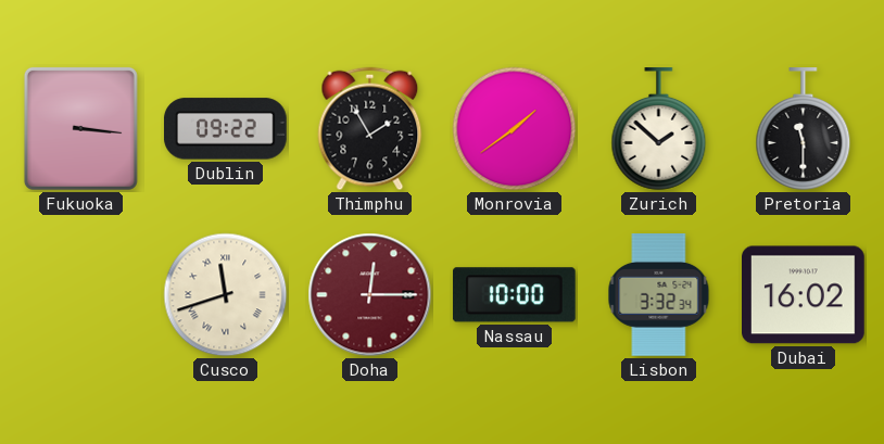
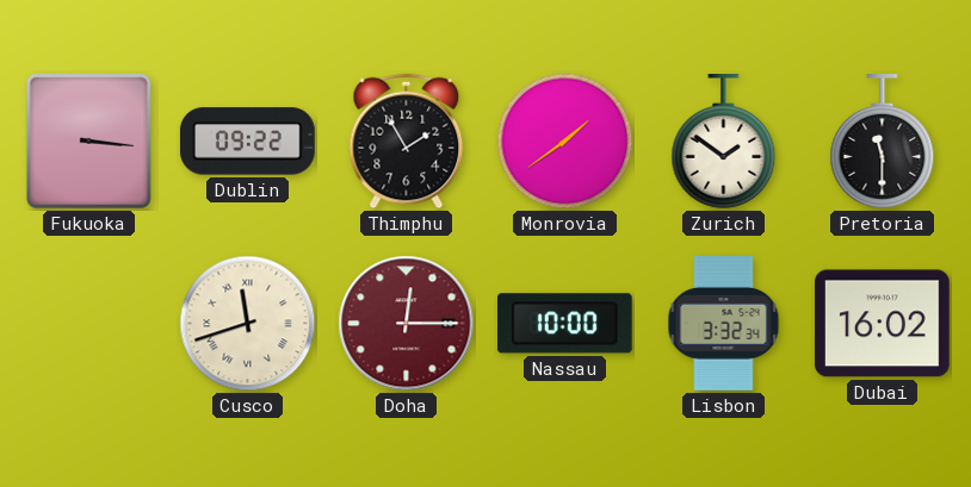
Zurich: 1:52 -> 1:51 (724, 142)
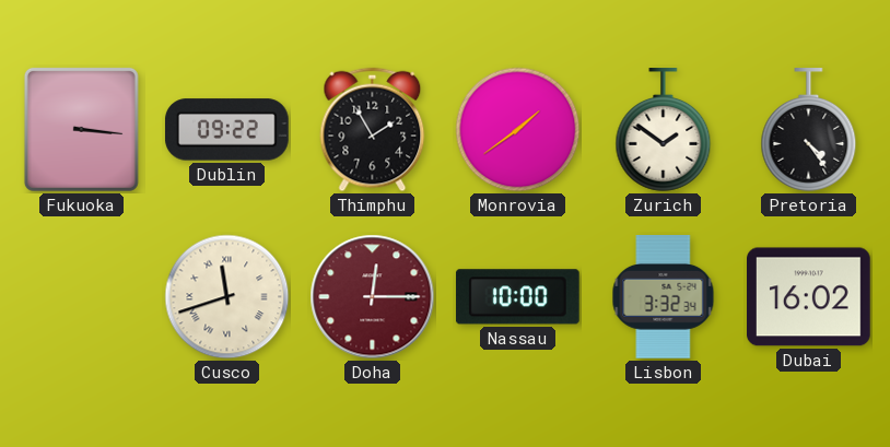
Pretoria: 11:30 -> 4:24 (809, 130)
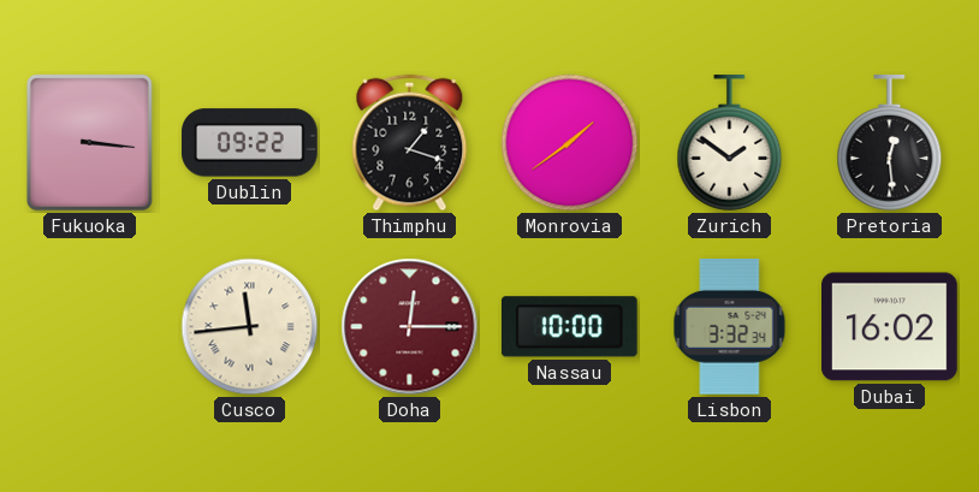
Thimphu: 1:55 -> 1:18 (410, 143)
Pretoria: 4:24 -> 12:29 (890, 143)
Cusco: 11:42 -> 11:44 (250, 327)
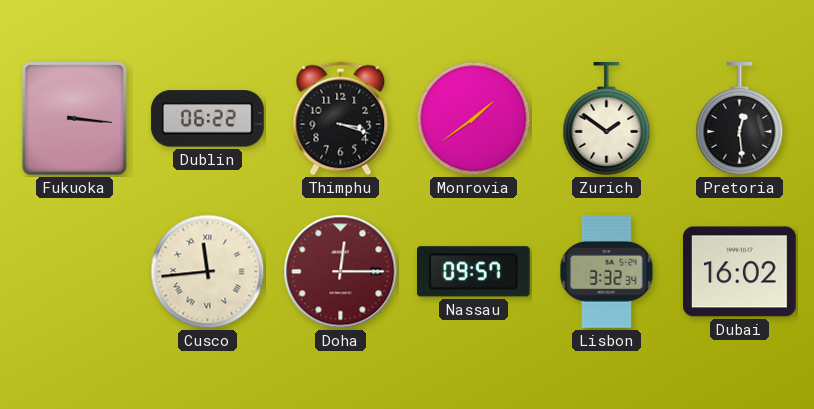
Dublin: 09:22 -> 06:22 (207, 119)
Thimphu: 1:18 -> 3:18 (341, 119)
Nassau: 10:00 -> 09:57 (473, 272)
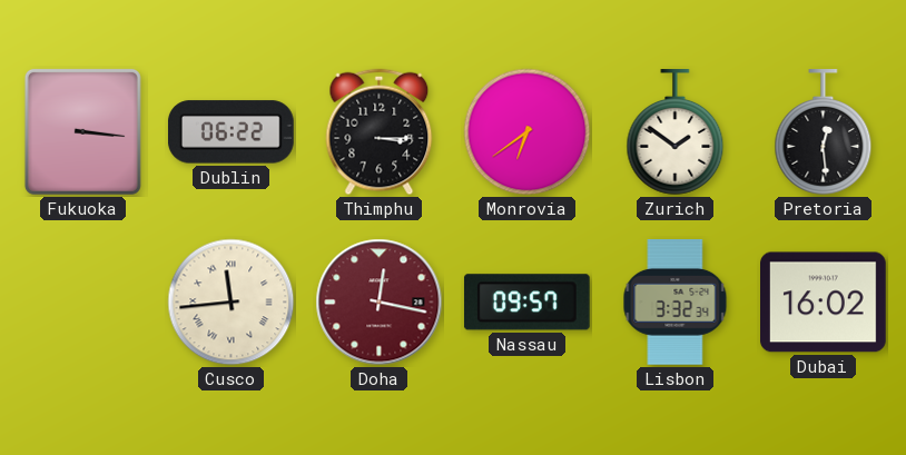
Thimphu: 3:18 -> 3:15 (380, 132)
Monrovia: 1:39 -> 6:39 (528, 132)
Doha: 12:15 -> 12:17 (380, 303)
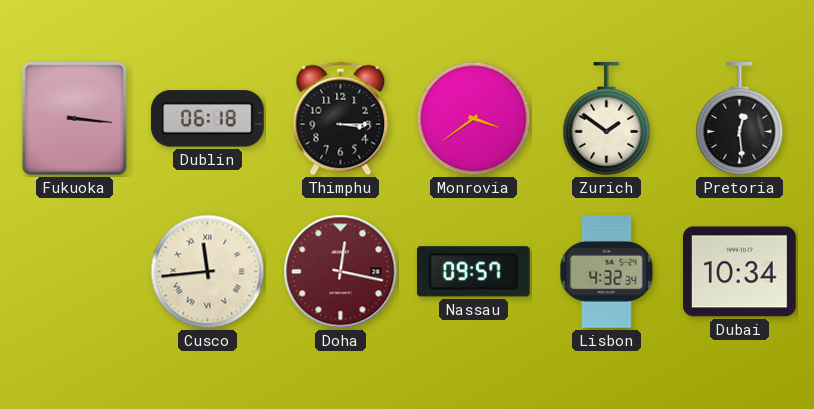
Dublin: 06:22 -> 06:18 (207, 119)
Monrovia: 6:39 -> 3:39 (474, 119)
Lisbon: 3:32 -> 4:32 (607, 272)
Dubai: 16:02 -> 10:34 (740, 272)
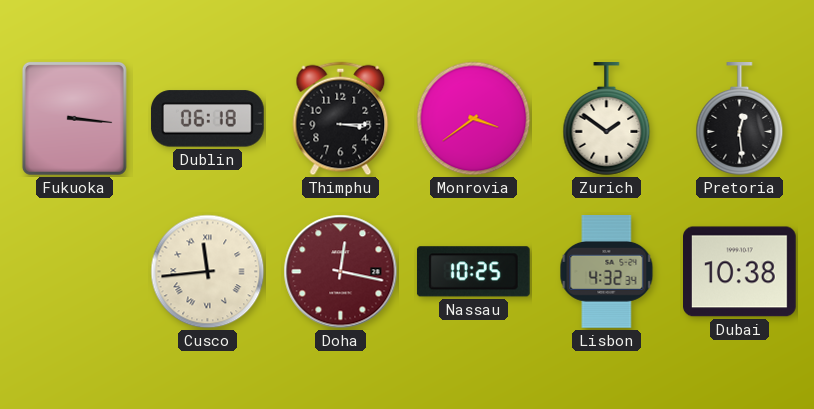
Nassau: 09:57 -> 10:25 (473, 272)
Dubai: 10:34 -> 10:38 (740, 272)
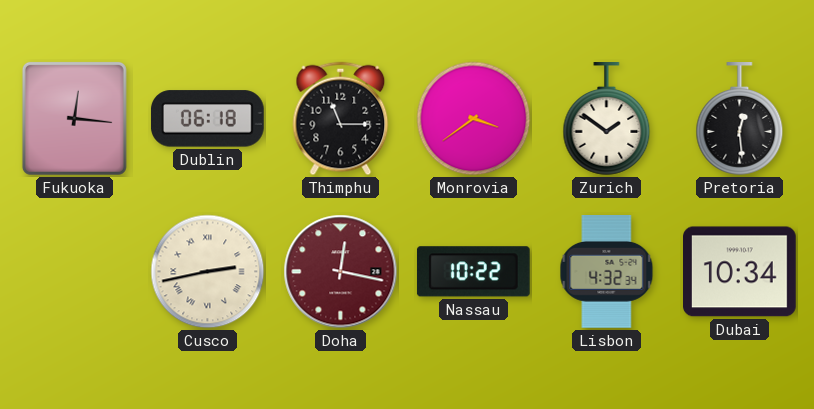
Fukuoka: 3:16 -> 12:16 (74, 118)
Thimphu: 3:15 -> 11:15 (341, 119)
Cusco: 11:44 -> 2:43 (208, 272)
Nassau: 10:25 -> 10:22 (473, 272)
Dubai: 10:38 -> 10:34 (740, 272)
